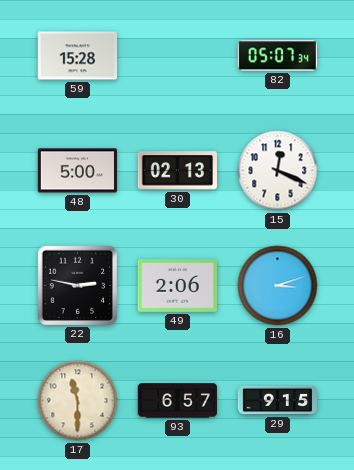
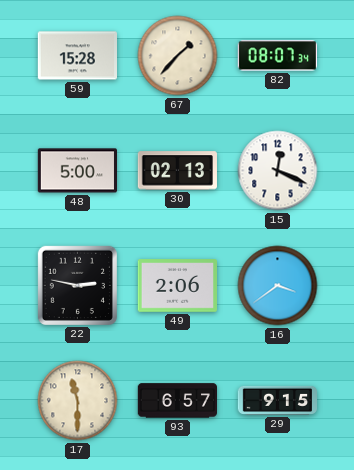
67: none -> 1:37 (178, 56)
82: 05:07 -> 08:07 (277, 56)
16: 3:12 -> 3:39 (278, 286)
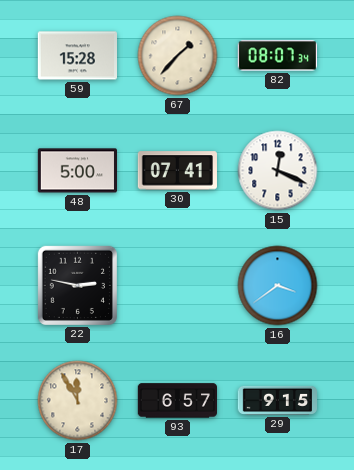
30: 02:13 -> 07:41 (177, 171)
49: 2:06 -> none (177, 286)
17: 11:30 -> 11:55 (78, 401)
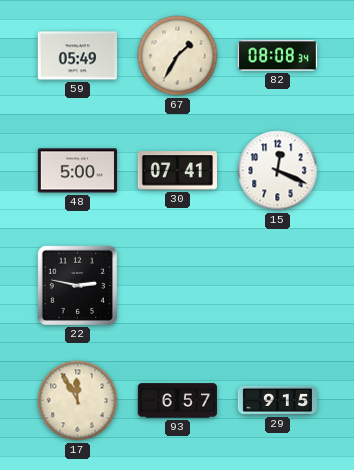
59: 15:28 -> 05:49 (77, 56)
67: 1:37 -> 1:35 (178, 56)
82: 08:07 -> 08:08 (277, 56)
16: 3:39 -> none (278, 286)
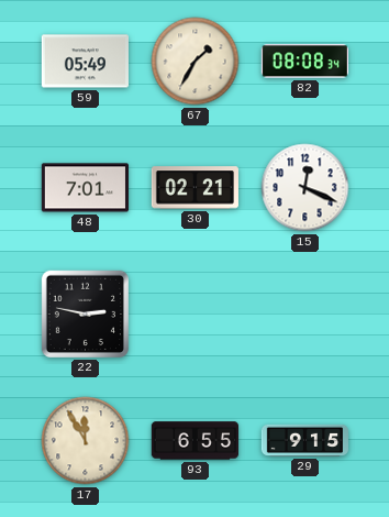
48: 5:00 -> 7:01 (85, 188)
30: 07:41 -> 02:21 (194, 188)
93: 6:57 -> 6:55 (194, 441)
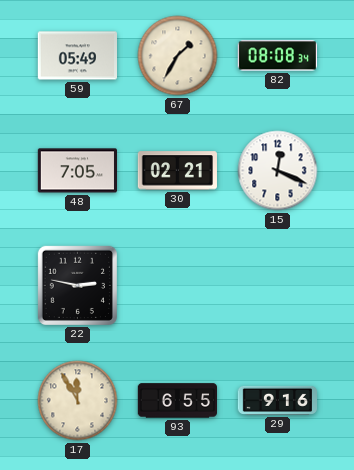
48: 7:01 -> 7:05 (77, 171)
29: 9:15 -> 9:16 (278, 400)
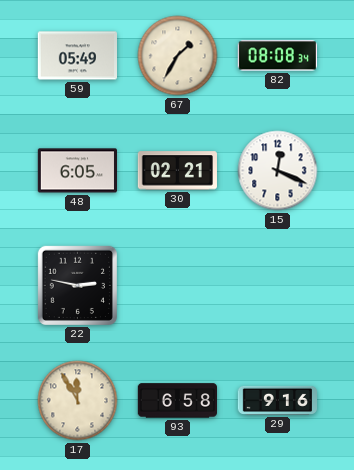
48: 7:05 -> 6:05 (77, 171)
93: 6:55 -> 6:58 (177, 401)
